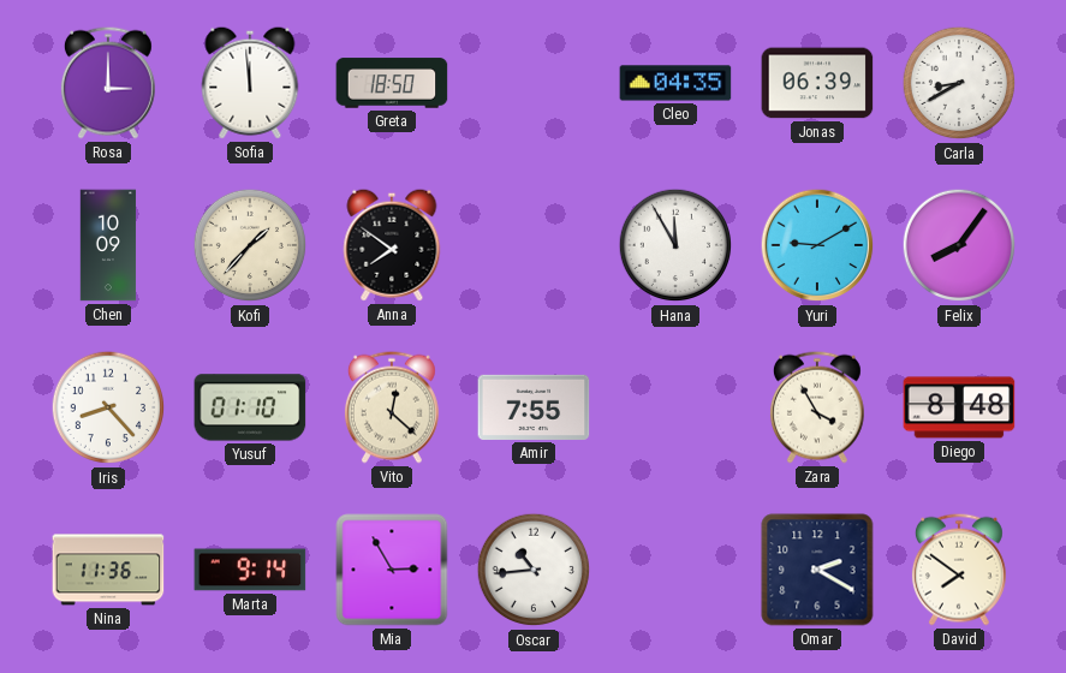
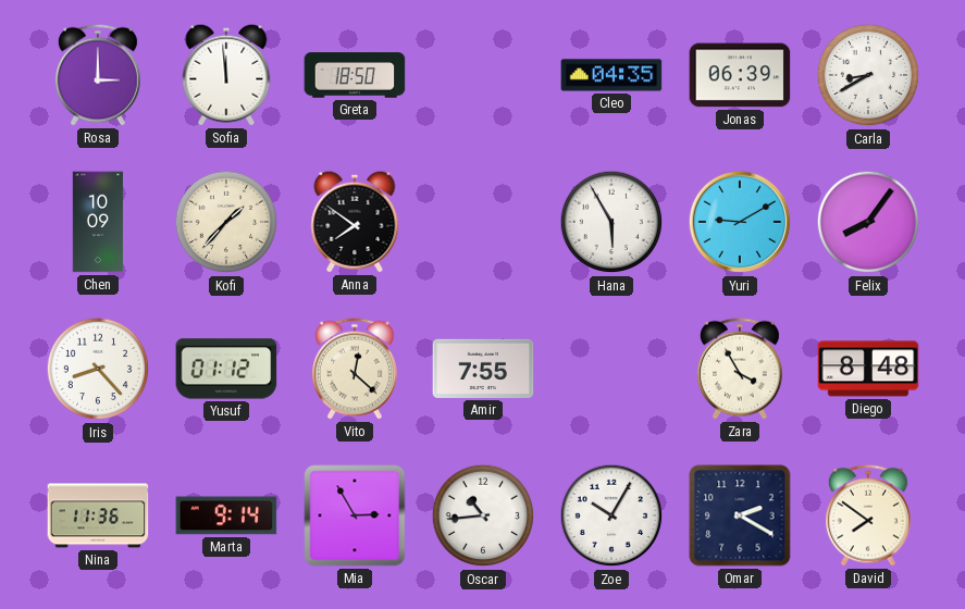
Hana: 11:55 -> 5:55 (611, 222)
Yusuf: 01:10 -> 01:12 (226, 369)
Zoe: none -> 10:05 (611, 515)
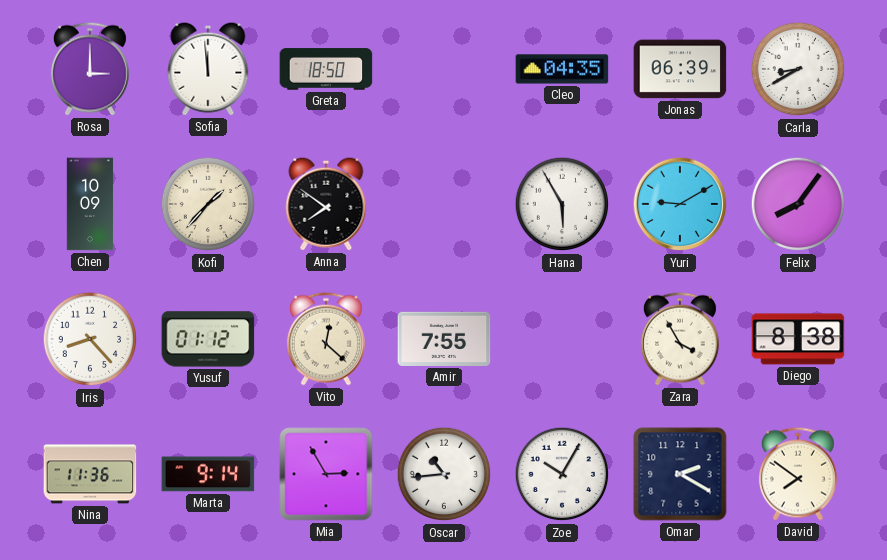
Diego: 8:48 -> 8:38 (798, 339)
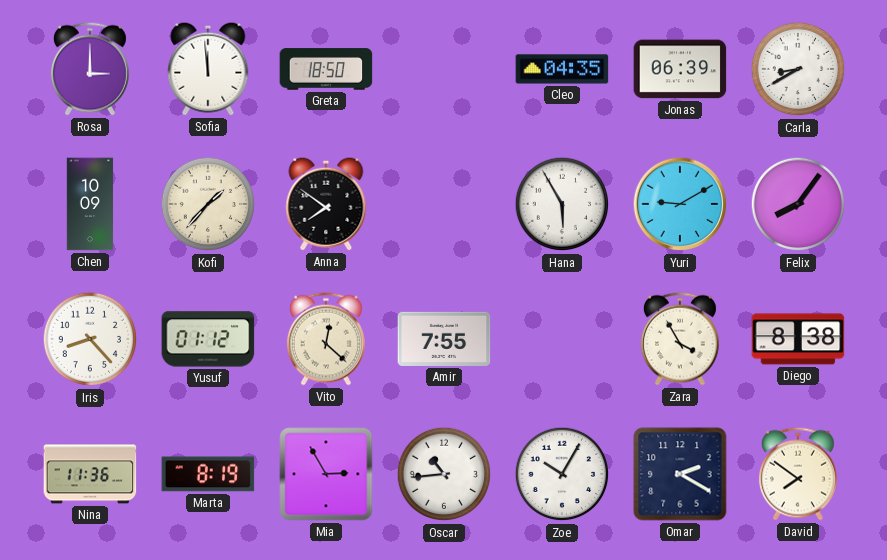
Marta: 9:14 -> 8:19 (208, 474)
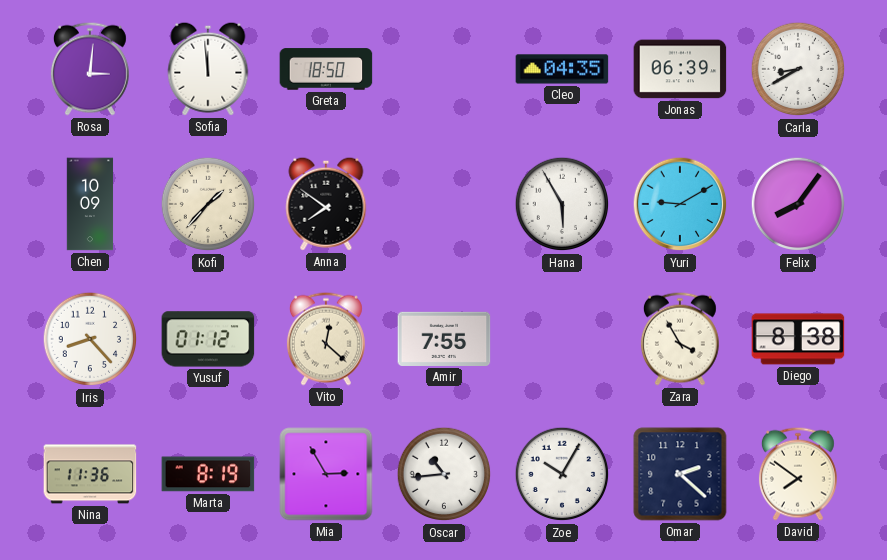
Rosa: 3:00 -> 3:01 (90, 69)
Omar: 2:20 -> 2:22 (680, 474)
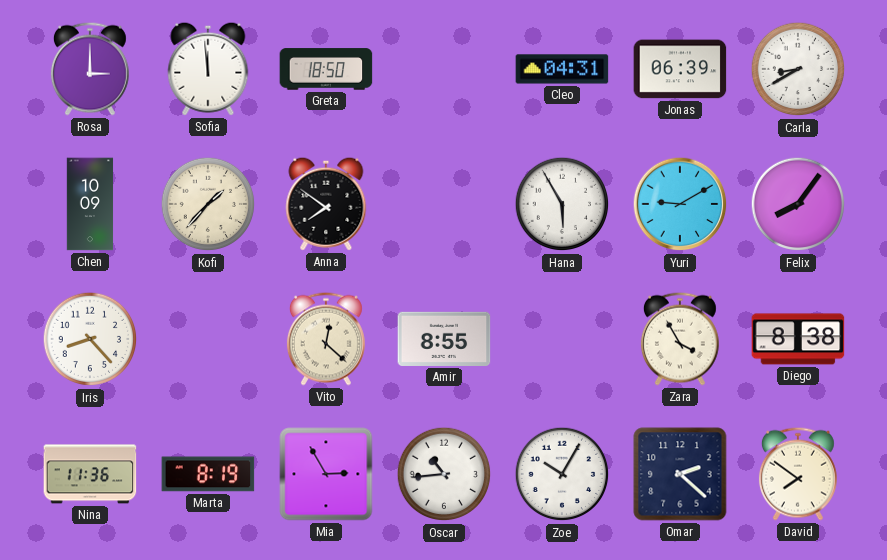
Rosa: 3:01 -> 3:00 (90, 69)
Cleo: 04:35 -> 04:31 (562, 69)
Yusuf: 01:12 -> none (208, 339)
Amir: 7:55 -> 8:55 (444, 339)
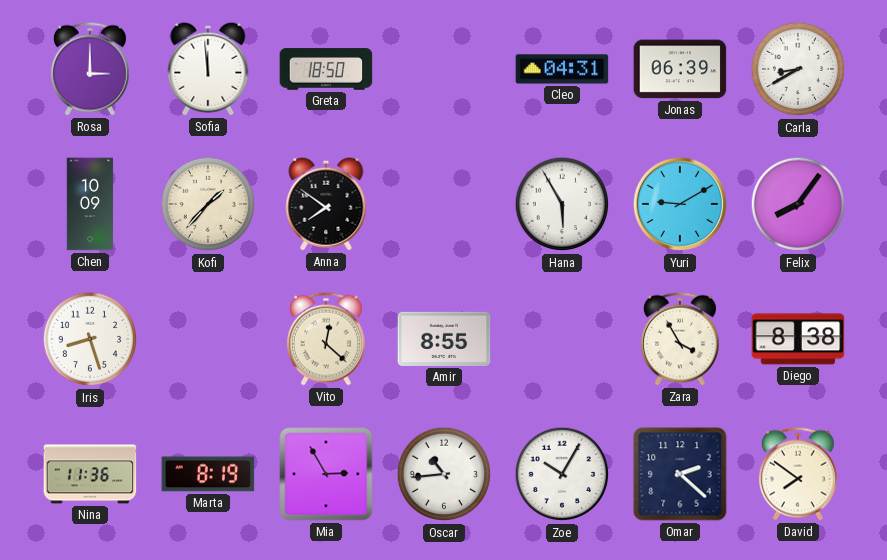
Iris: 8:23 -> 8:27 (90, 339)
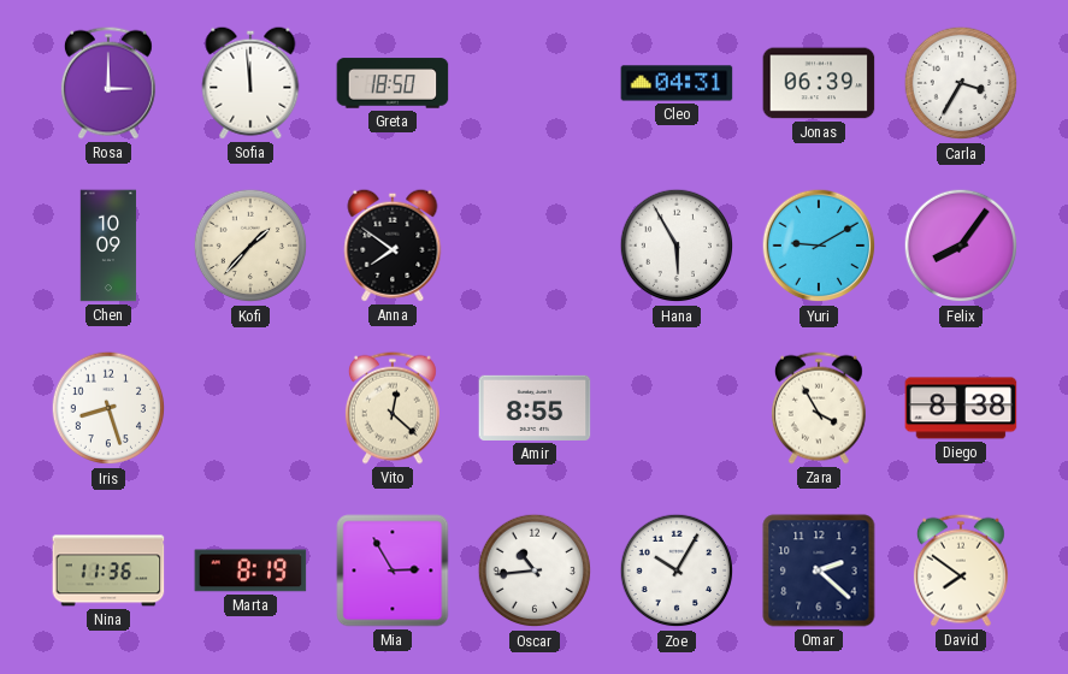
Carla: 8:40 -> 3:35 (961, 83)
